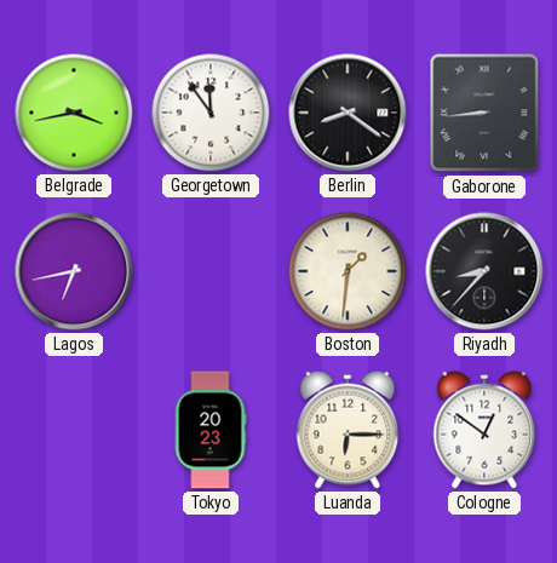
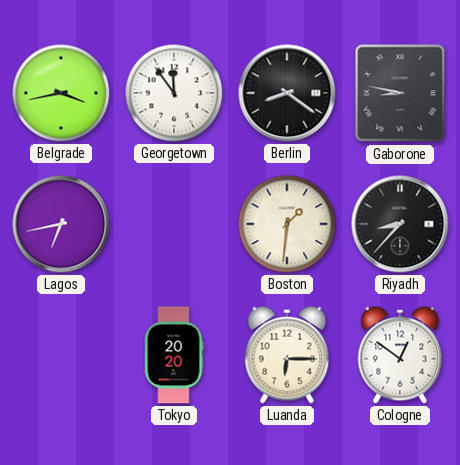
Gaborone: 8:44 -> 8:47 (400, 93)
Tokyo: 20:23 -> 20:20 (174, 355)
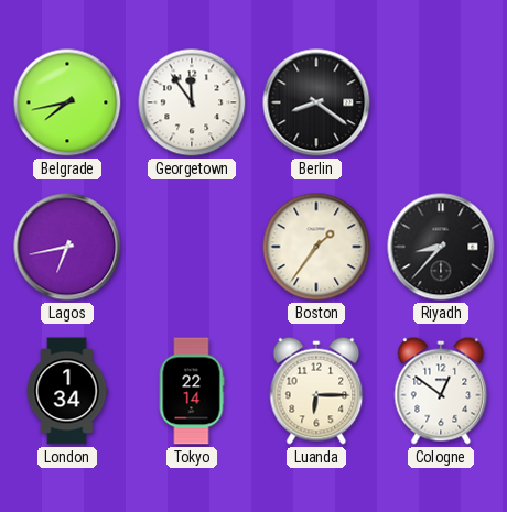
Belgrade: 3:43 -> 7:43 (67, 102)
Gaborone: 8:47 -> none (400, 93)
Boston: 1:31 -> 1:36 (316, 247)
London: none -> 1:34 (67, 391)
Tokyo: 20:20 -> 22:14 (192, 391)
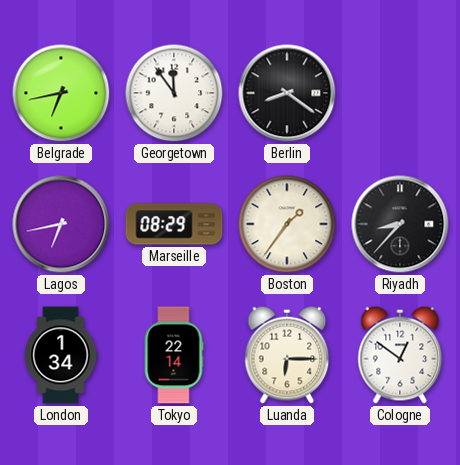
Belgrade: 7:43 -> 6:43 (61, 93)
Marseille: none -> 08:29 (174, 224)
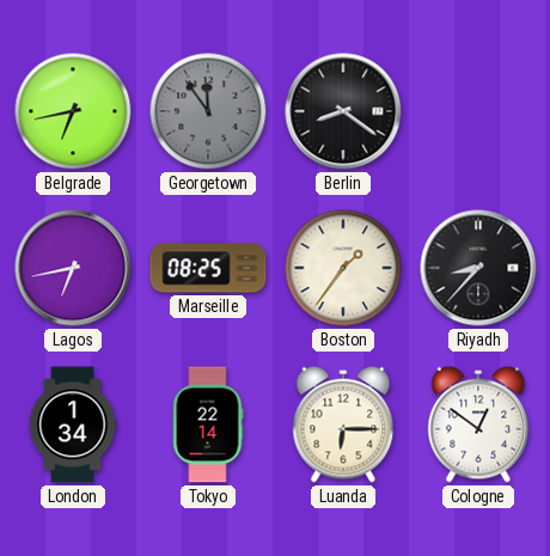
Georgetown dial: white -> grey (208, 111)
Marseille: 08:29 -> 08:25 (208, 268)
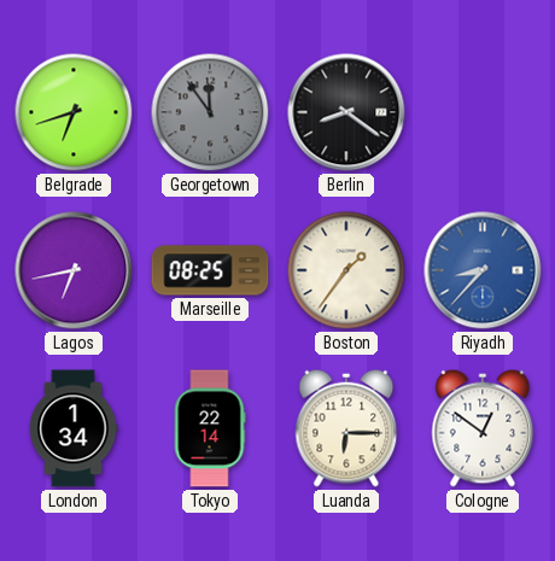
Belgrade: 6:43 -> 6:42 (74, 112)
Riyadh dial: black -> blue (483, 270)
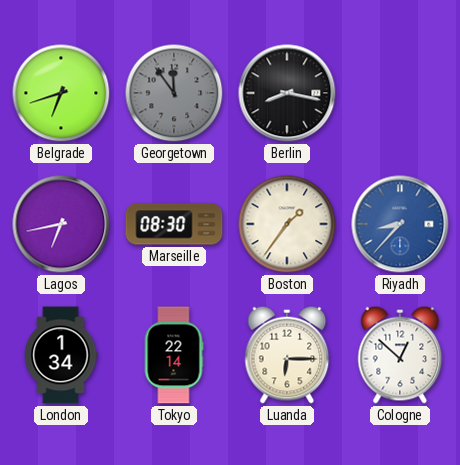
Berlin: 8:21 -> 8:17 (287, 93)
Marseille: 08:25 -> 08:30 (174, 224)
Cologne: 12:51 -> 12:52 (400, 355)
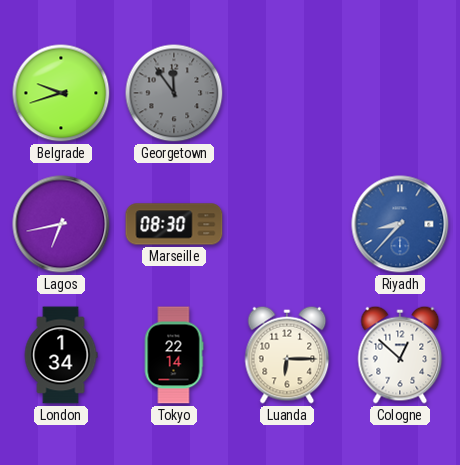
Belgrade: 6:42 -> 9:42 (61, 93)
Berlin: 8:17 -> none (287, 93)
Boston: 1:36 -> none (287, 224)
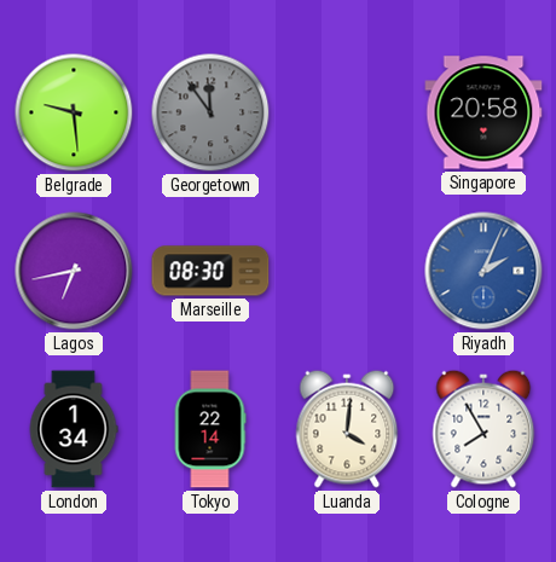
Belgrade: 9:42 -> 9:29 (74, 112)
Singapore: none -> 20:58 (483, 112)
Riyadh: 8:37 -> 2:04 (483, 271)
Luanda: 6:15 -> 4:01 (347, 429)
Cologne: 12:52 -> 7:55 (483, 429)
